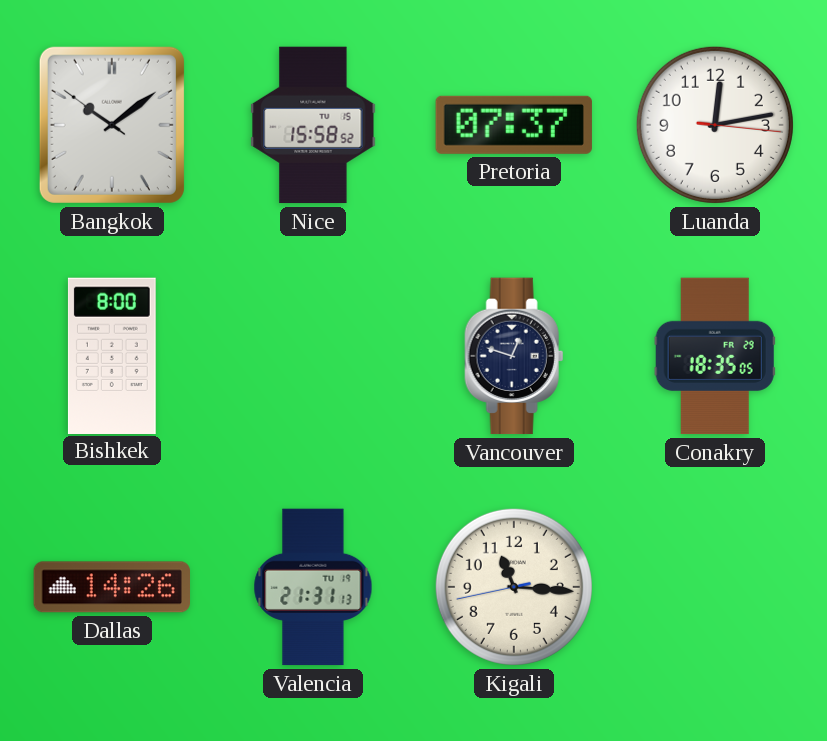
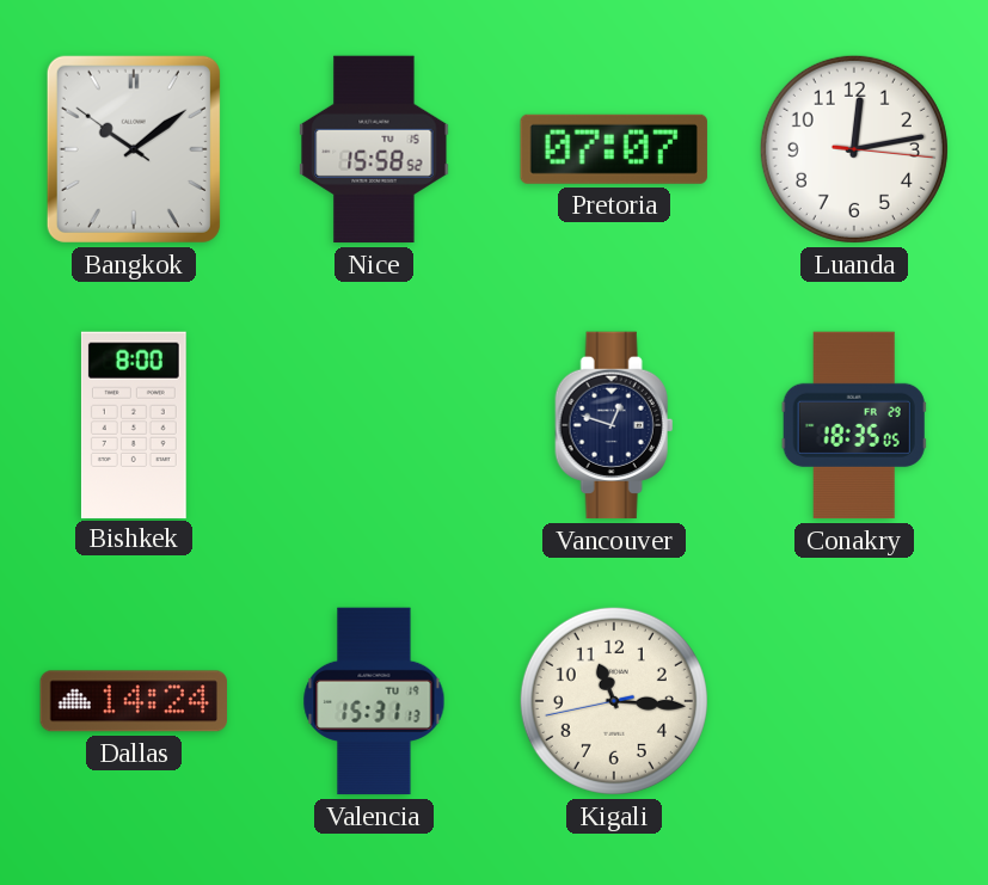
Pretoria: 07:37 -> 07:07 (614, 149)
Dallas: 14:26 -> 14:24 (133, 701)
Valencia: 21:31 -> 15:31 (374, 701)
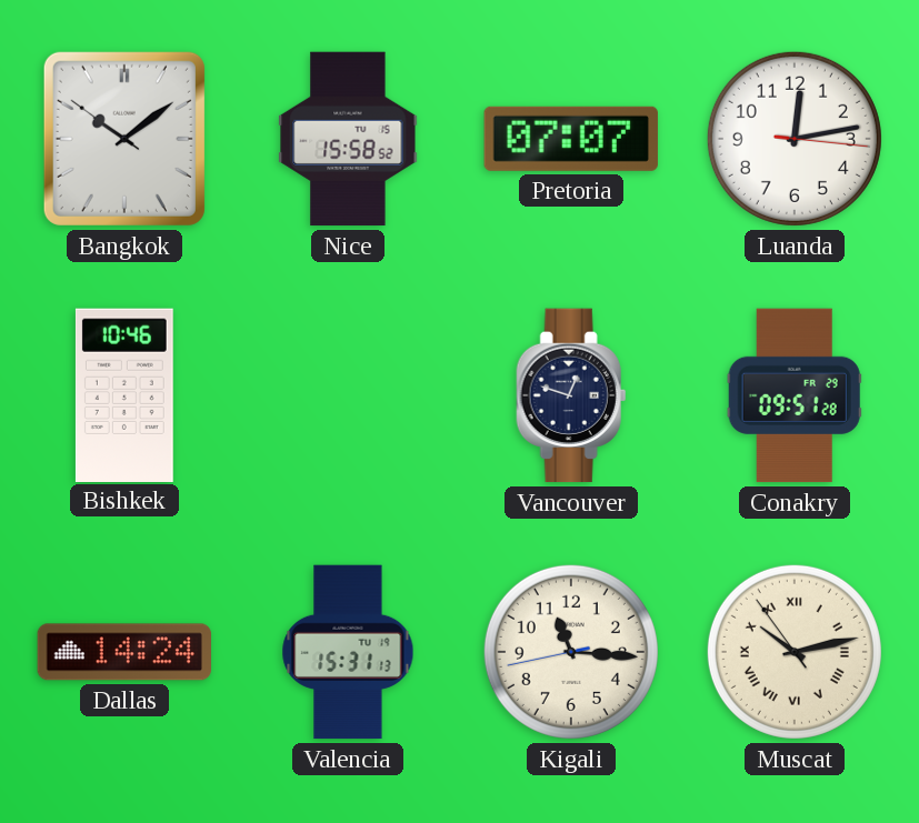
Bishkek: 8:00 -> 10:46 (124, 394)
Conakry: 18:35 -> 09:51 (795, 395)
Muscat: none -> 10:12 (795, 652)
